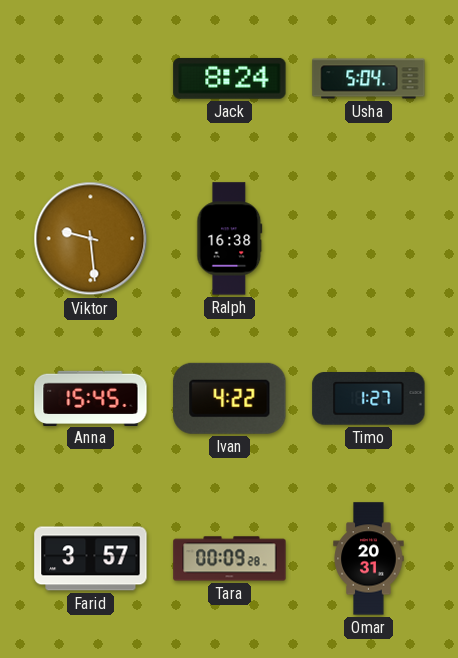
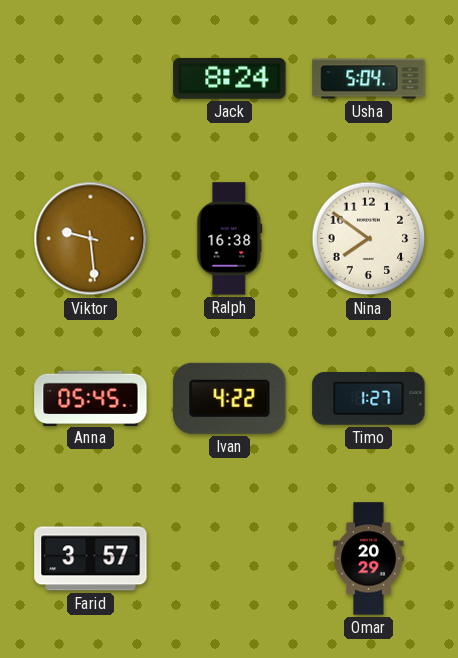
Nina: none -> 7:51 (369, 239)
Anna: 15:45 -> 05:45 (91, 398)
Tara: 00:09 -> none (230, 559)
Omar: 20:31 -> 20:29 (369, 559)
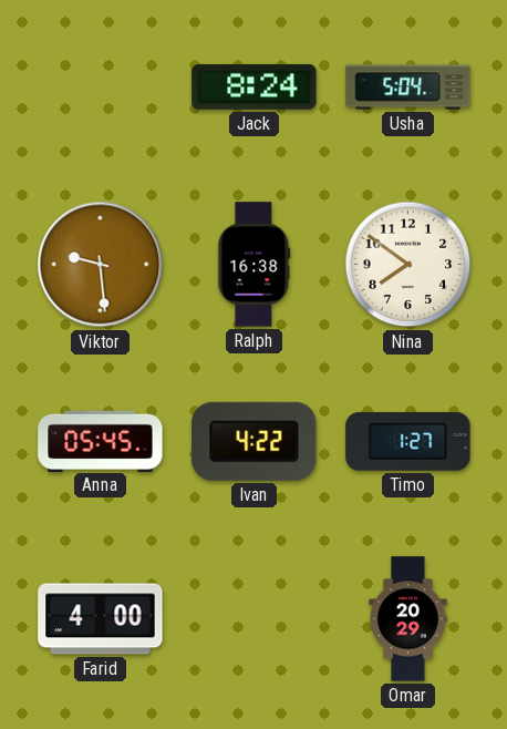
Farid: 3:57 -> 4:00 (101, 619)
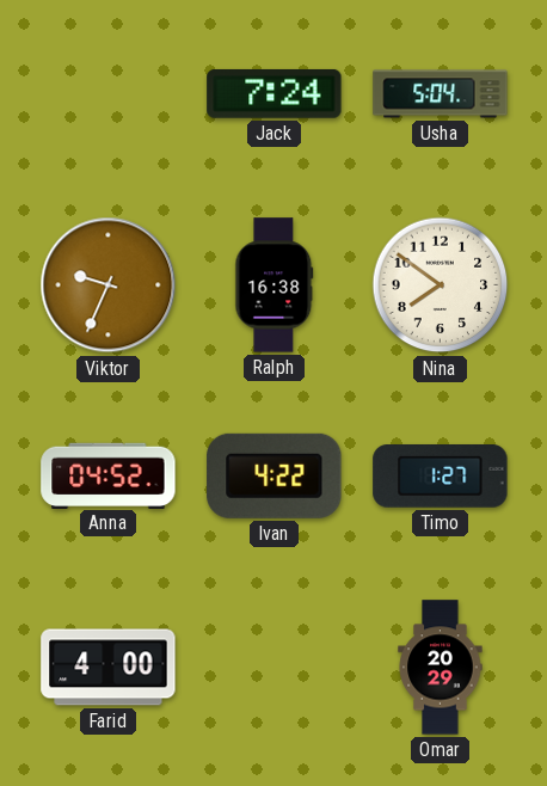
Jack: 8:24 -> 7:24 (275, 94)
Viktor: 9:29 -> 9:34 (109, 285)
Anna: 05:45 -> 04:52 (109, 475)
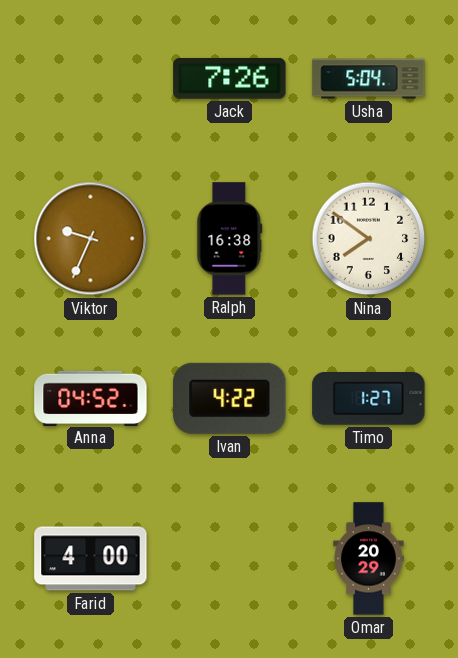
Jack: 7:24 -> 7:26 (230, 79)
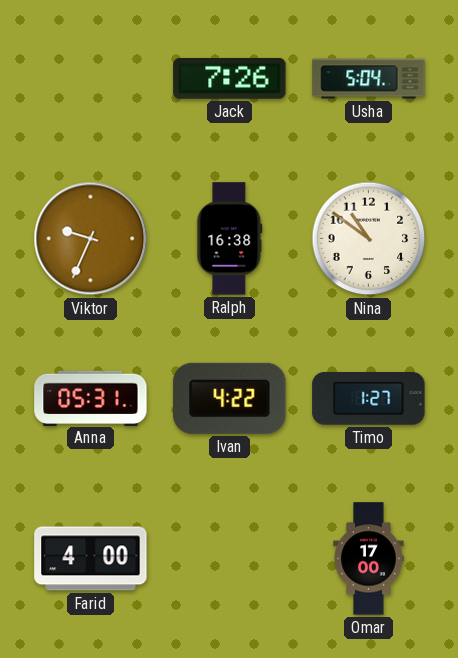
Nina: 7:51 -> 10:51 (369, 239)
Anna: 04:52 -> 05:31 (91, 398)
Omar: 20:29 -> 17:00 (369, 559)
